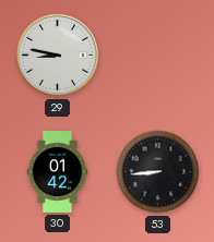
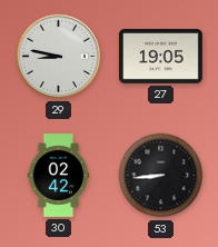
27: none -> 19:05 (160, 57)
30: 01:42 -> 02:42 (59, 176)
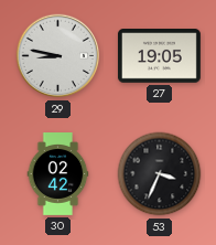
53: 8:44 -> 3:34 (160, 174)
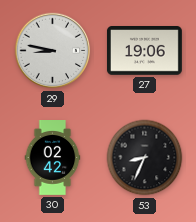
27: 19:05 -> 19:06 (144, 51)
53: 3:34 -> 8:34 (145, 158)
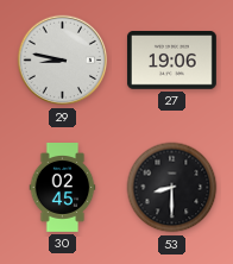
30: 02:42 -> 02:45 (63, 188)
53: 8:34 -> 8:30 (172, 188)
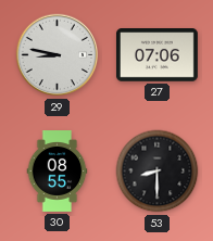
27: 19:06 -> 07:06 (156, 55)
30: 02:45 -> 08:55 (58, 172)
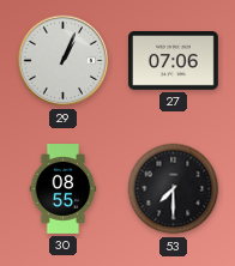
29: 8:47 -> 1:04 (64, 61)
53: 8:30 -> 7:30 (174, 189)
